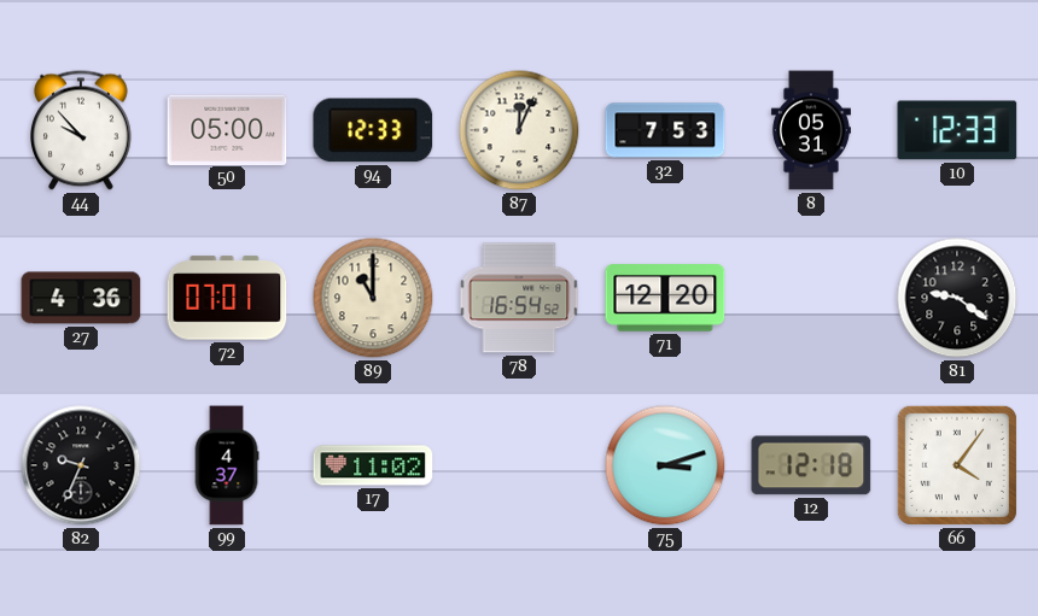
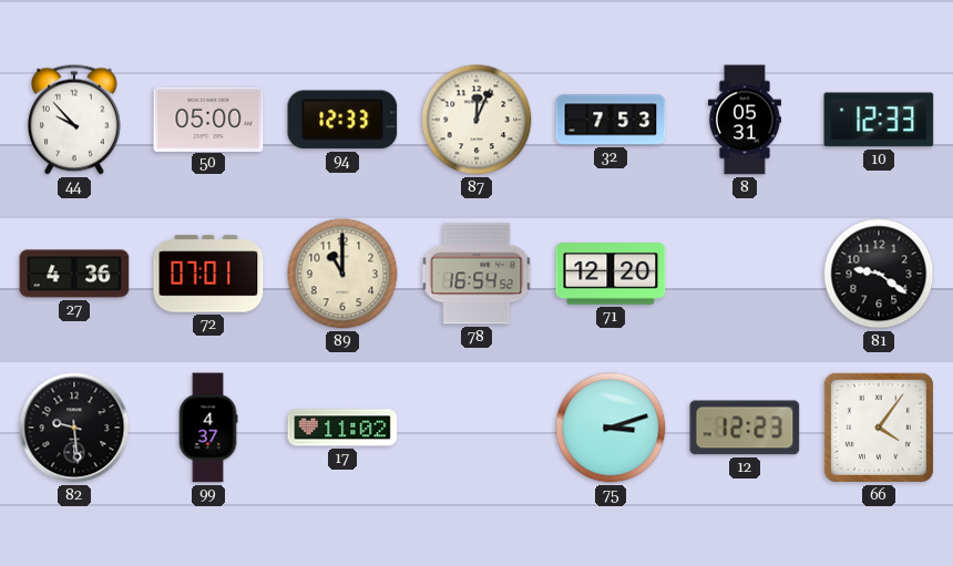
82: 9:34 -> 9:29 (74, 428)
12: 12:18 -> 12:23 (745, 428)
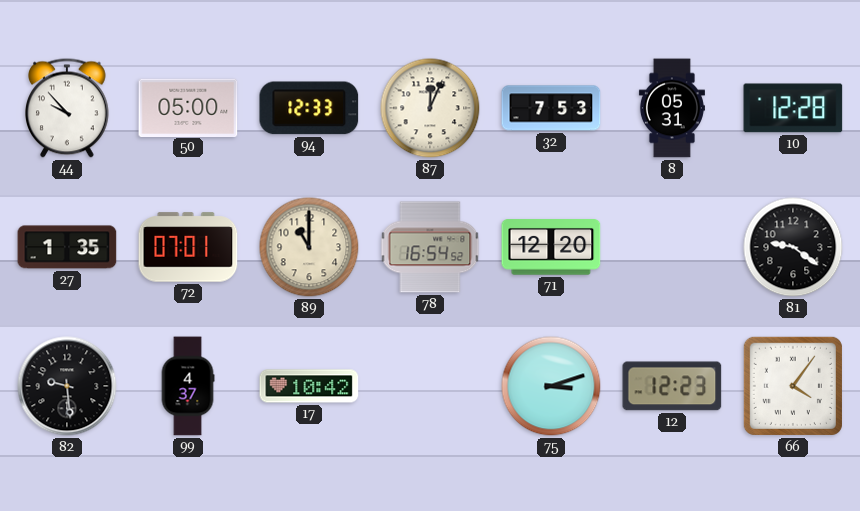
10: 12:33 -> 12:28 (793, 108)
27: 4:36 -> 1:35 (67, 247)
17: 11:02 -> 10:42 (309, 386)
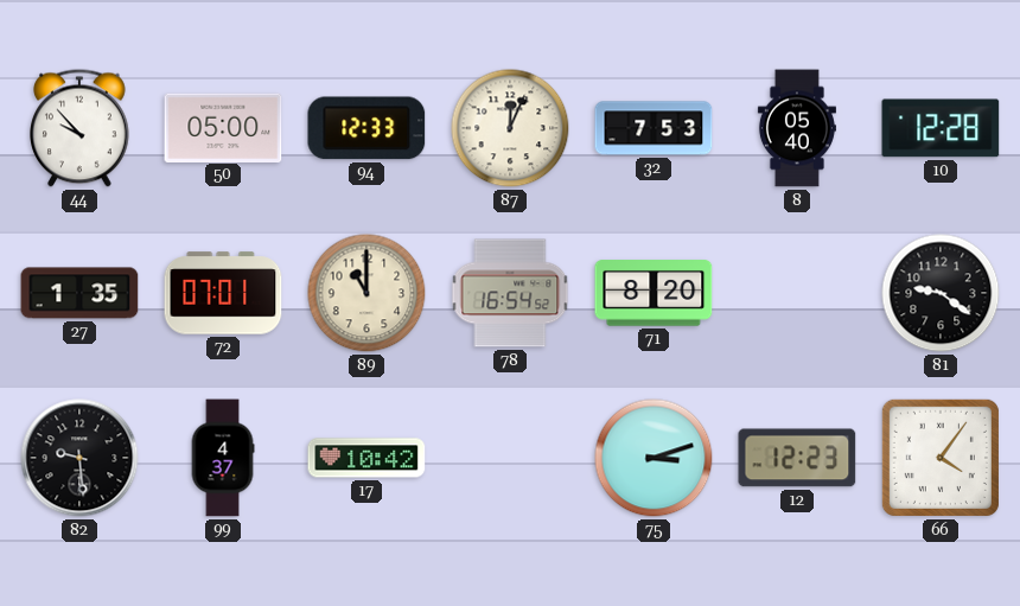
8: 05:31 -> 05:40 (797, 128)
71: 12:20 -> 8:20 (654, 293)
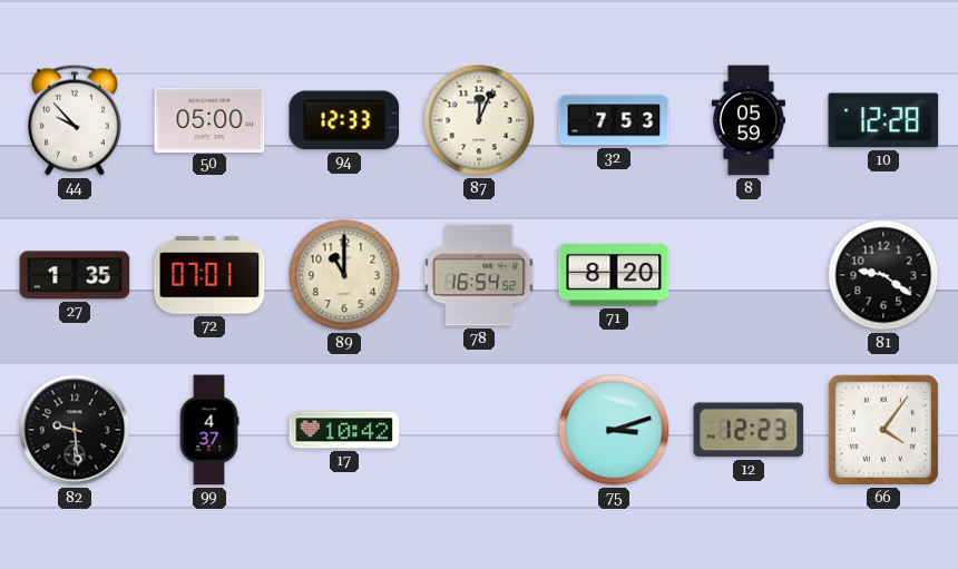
8: 05:40 -> 05:59 (749, 120)
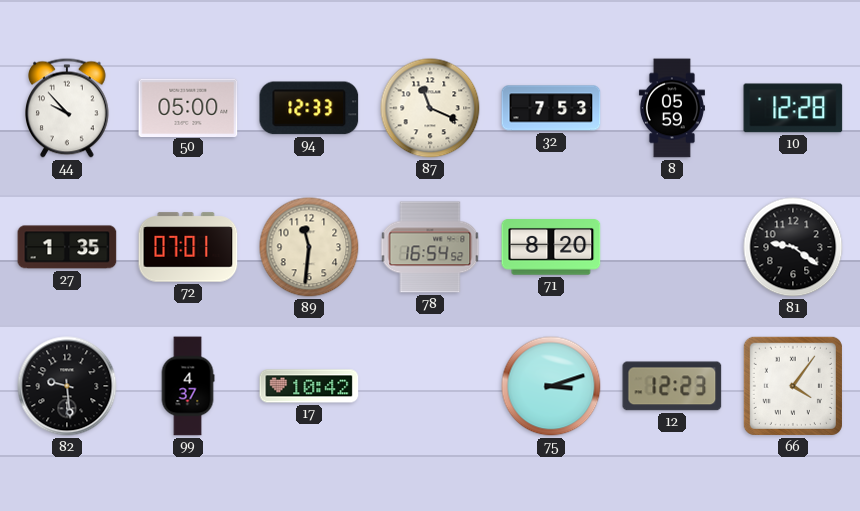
87: 12:04 -> 11:19 (430, 108)
89: 11:00 -> 11:31 (309, 247)
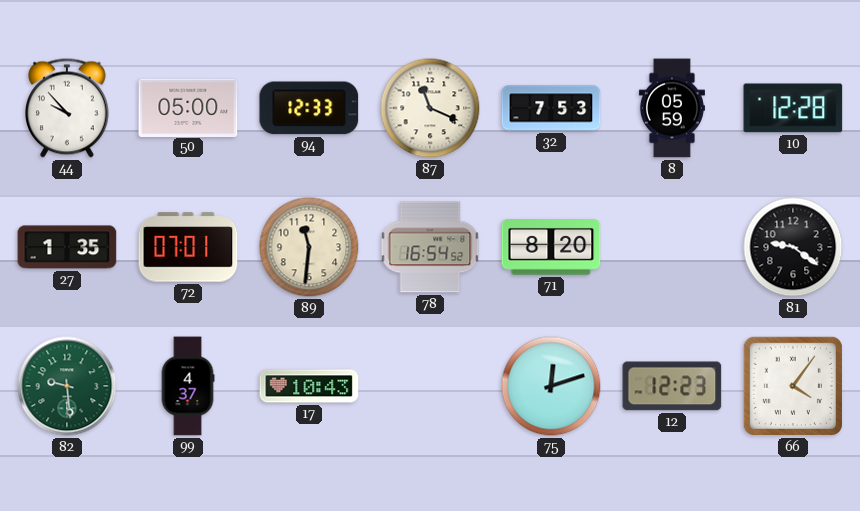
82 dial: black -> green (67, 386)
17: 10:42 -> 10:43 (309, 386)
75: 3:12 -> 12:12 (551, 386)
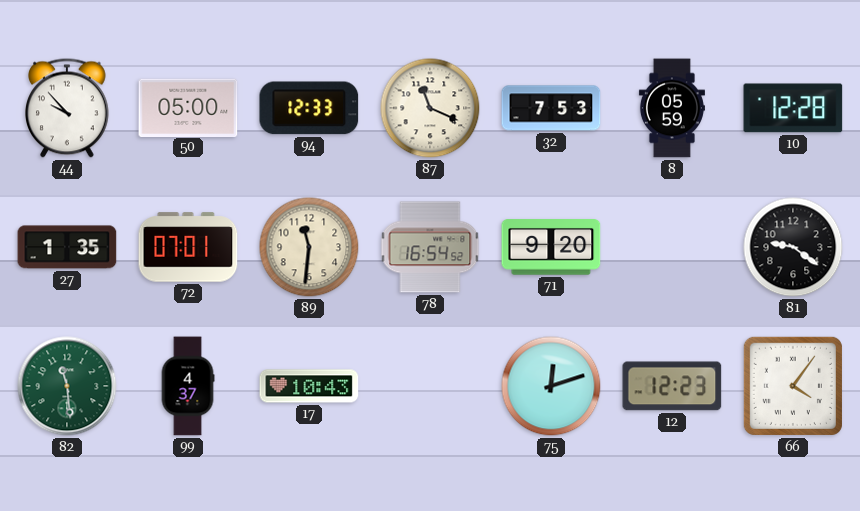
71: 8:20 -> 9:20 (551, 247)
82: 9:29 -> 11:29 (67, 386)
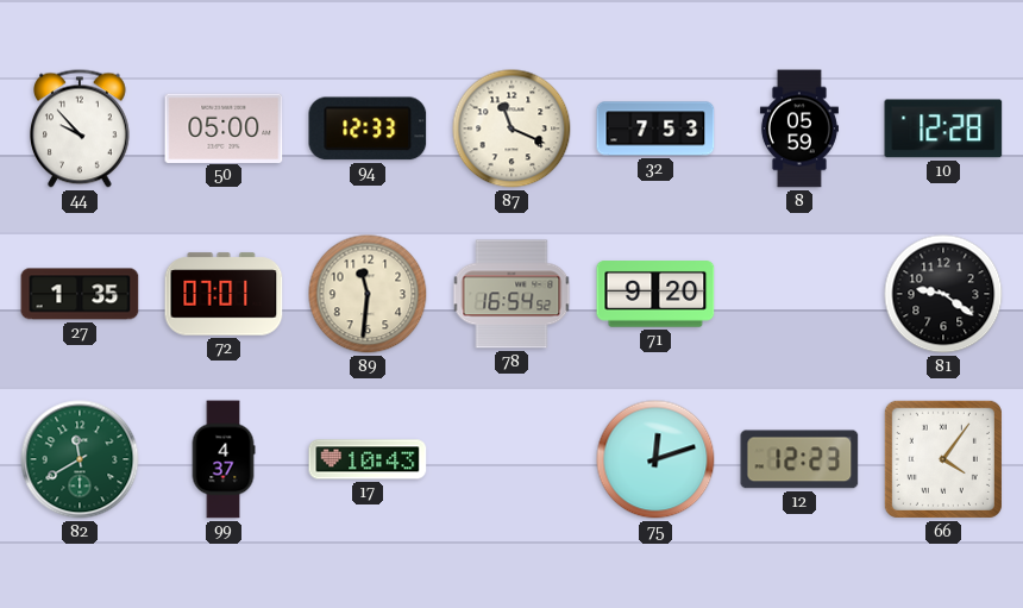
82: 11:29 -> 11:40 (80, 459)
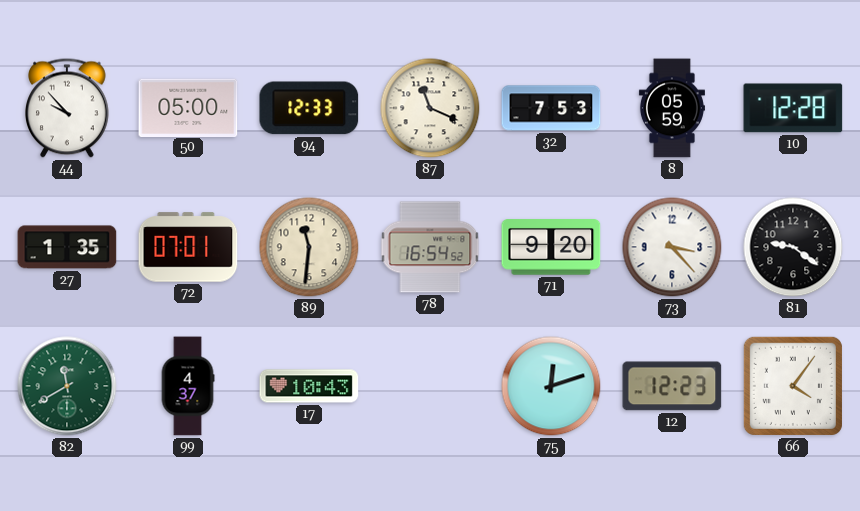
73: none -> 3:23 (672, 247)
